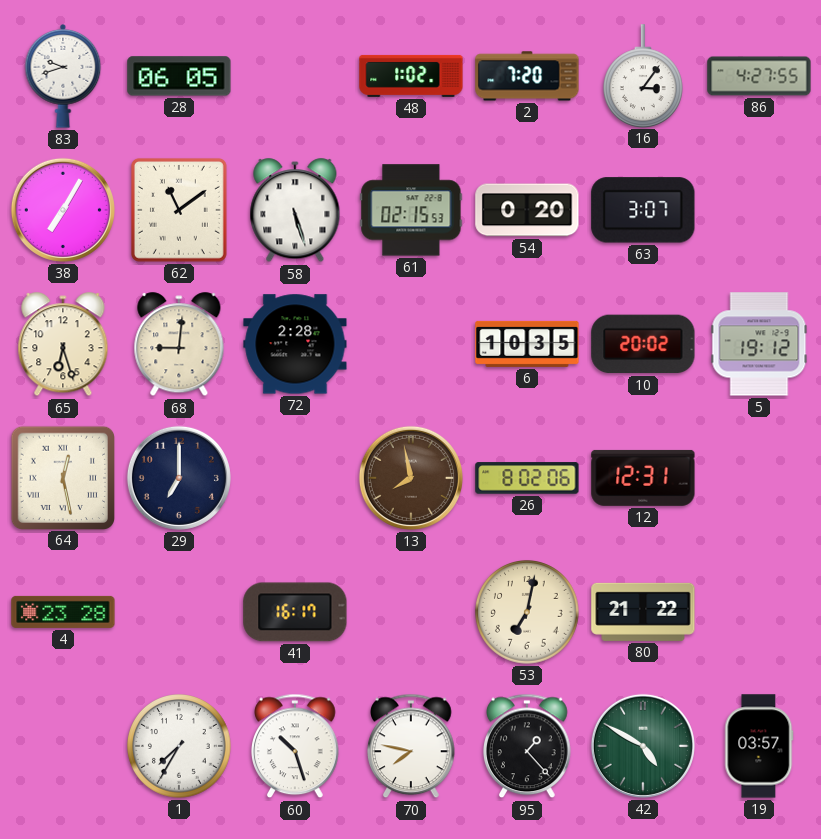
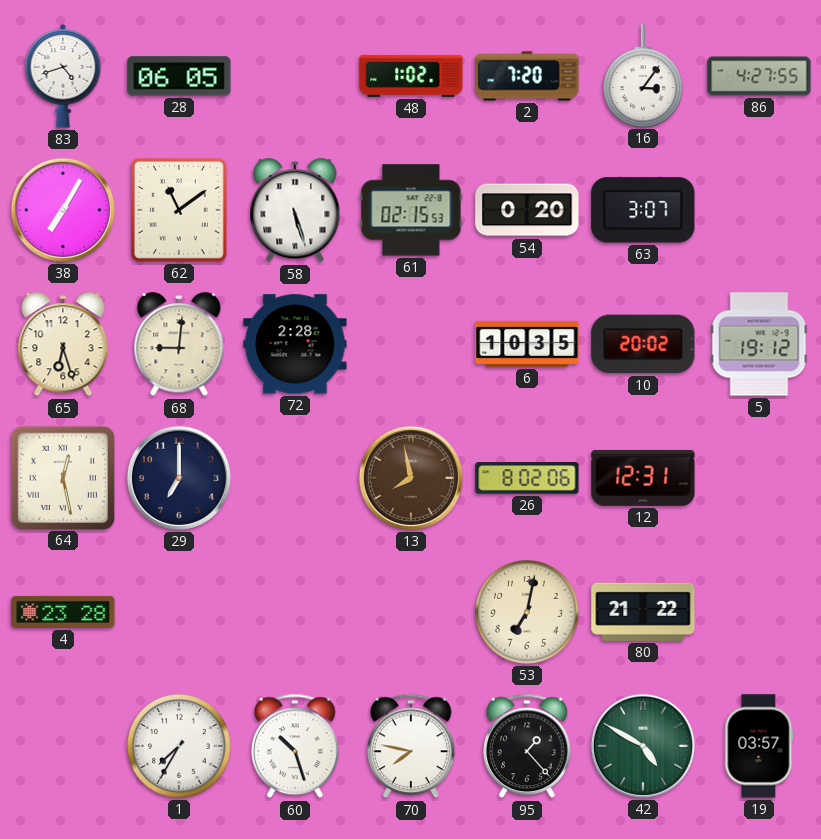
83: 9:42 -> 4:42 (63, 77)
41: 16:17 -> none (295, 612)
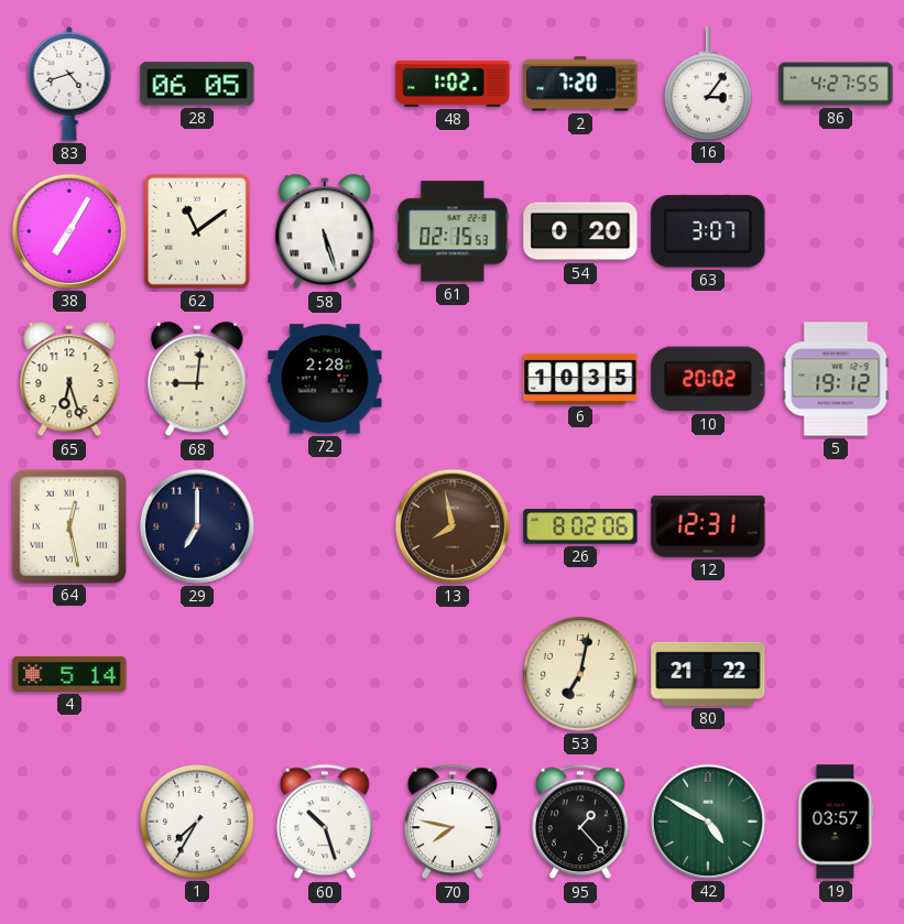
4: 23:28 -> 5:14 (69, 674)
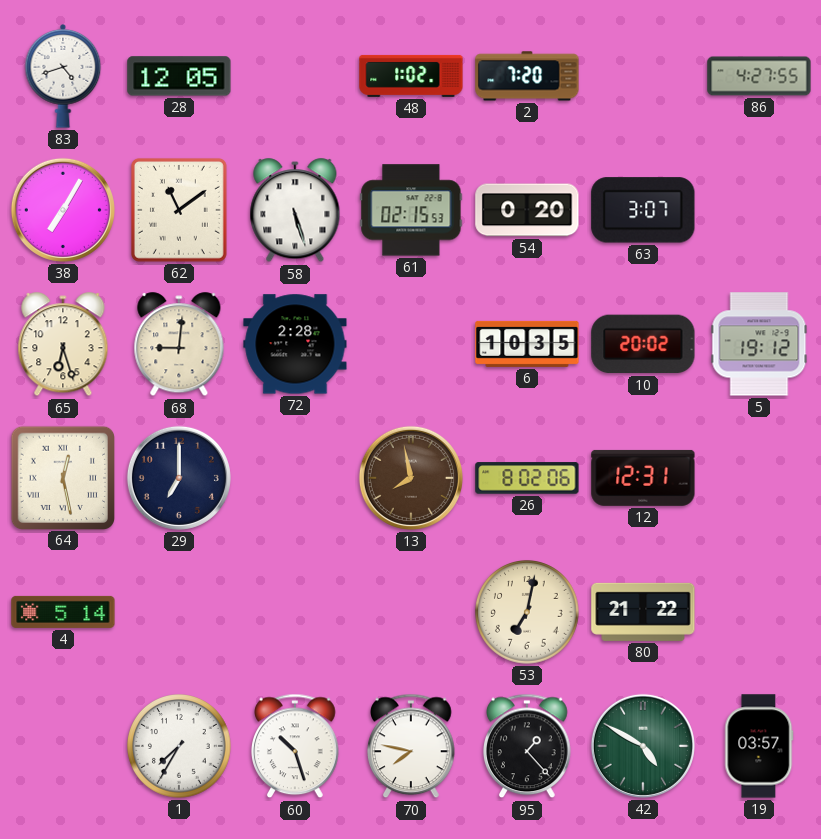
28: 06:05 -> 12:05 (179, 76)
16: 3:06 -> none (708, 84)
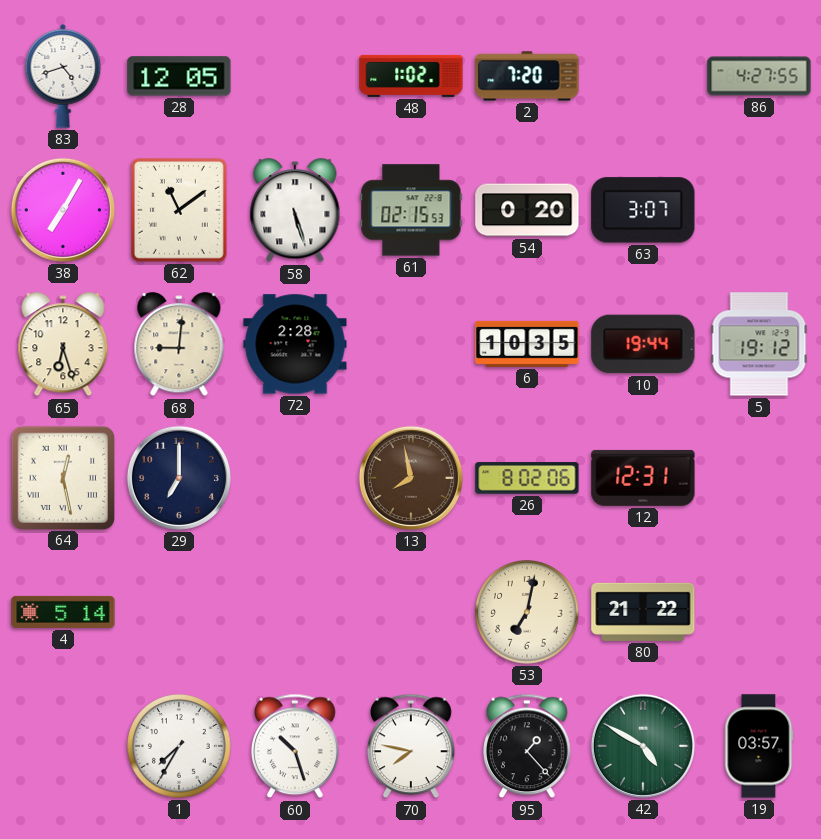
10: 20:02 -> 19:44 (643, 344)
